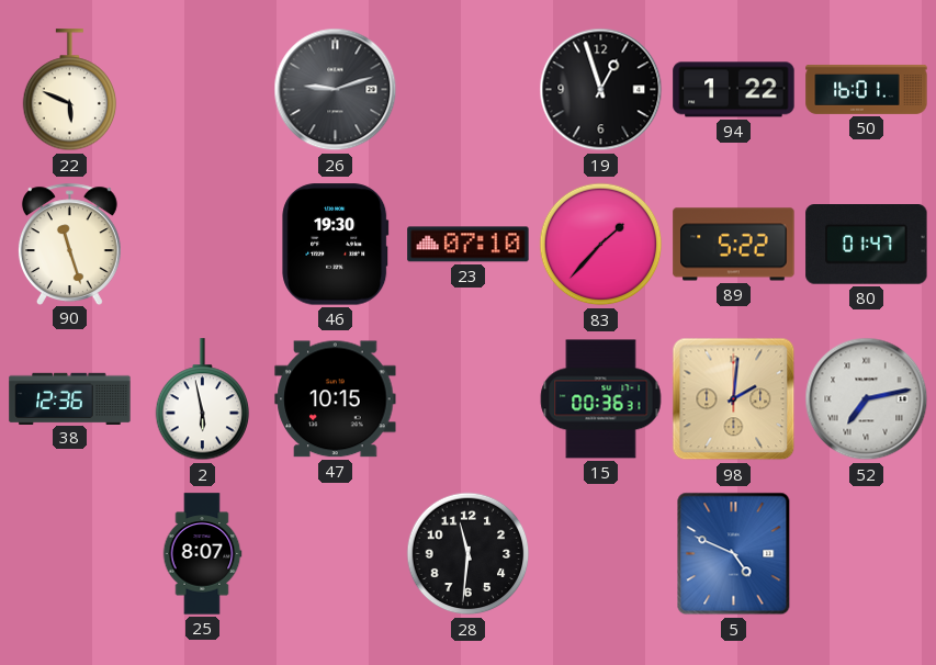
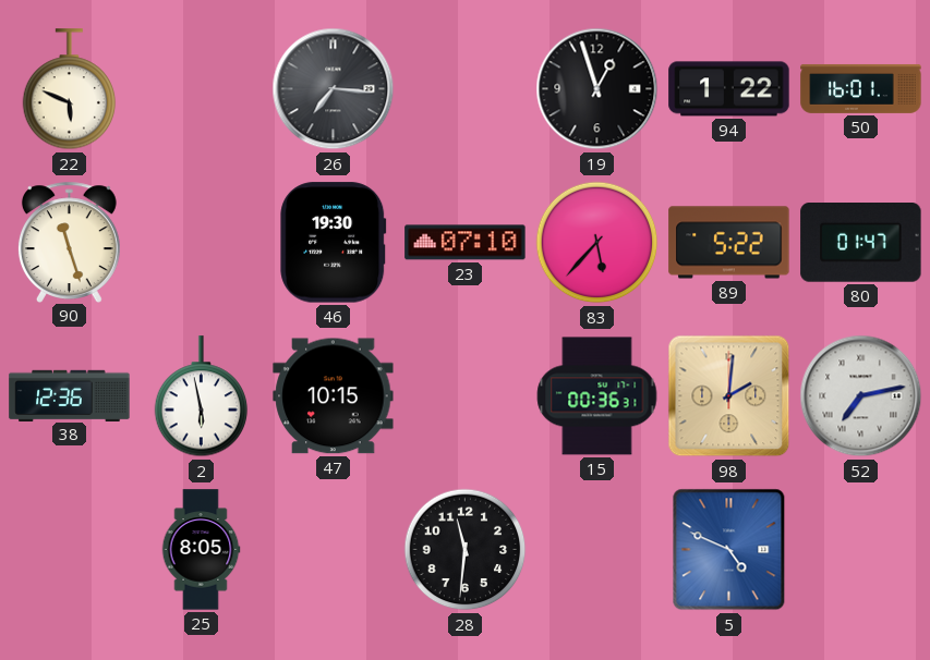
26: 9:12 -> 7:16 (334, 89)
83: 1:37 -> 5:37 (597, 243)
25: 8:07 -> 8:05 (201, 550)
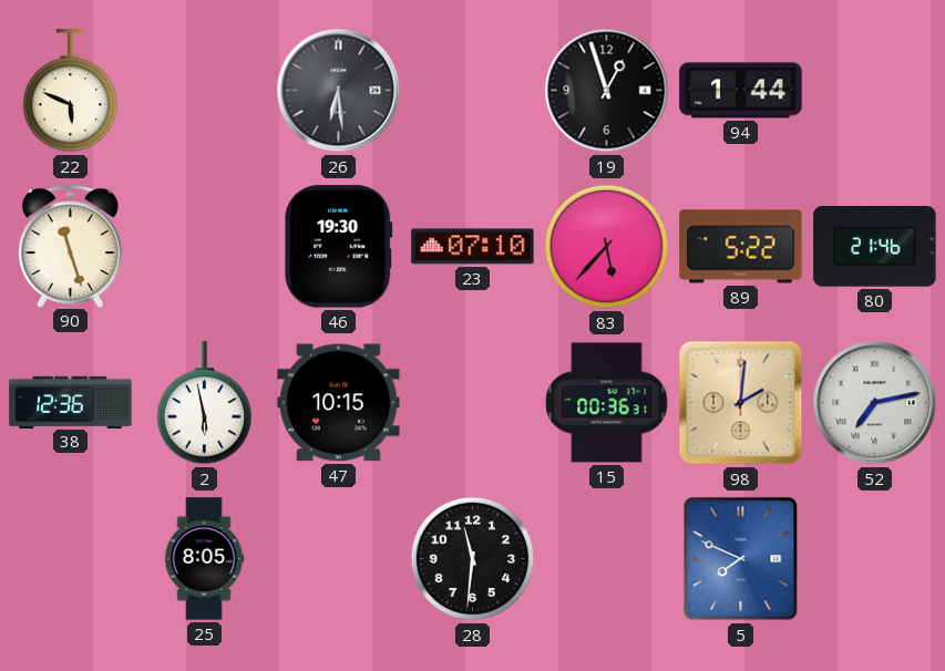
26: 7:16 -> 6:29 (339, 91)
94: 1:22 -> 1:44 (741, 91)
50: 16:01 -> none (861, 88)
80: 01:47 -> 21:46 (875, 247)
5: 4:49 -> 7:49 (741, 559)
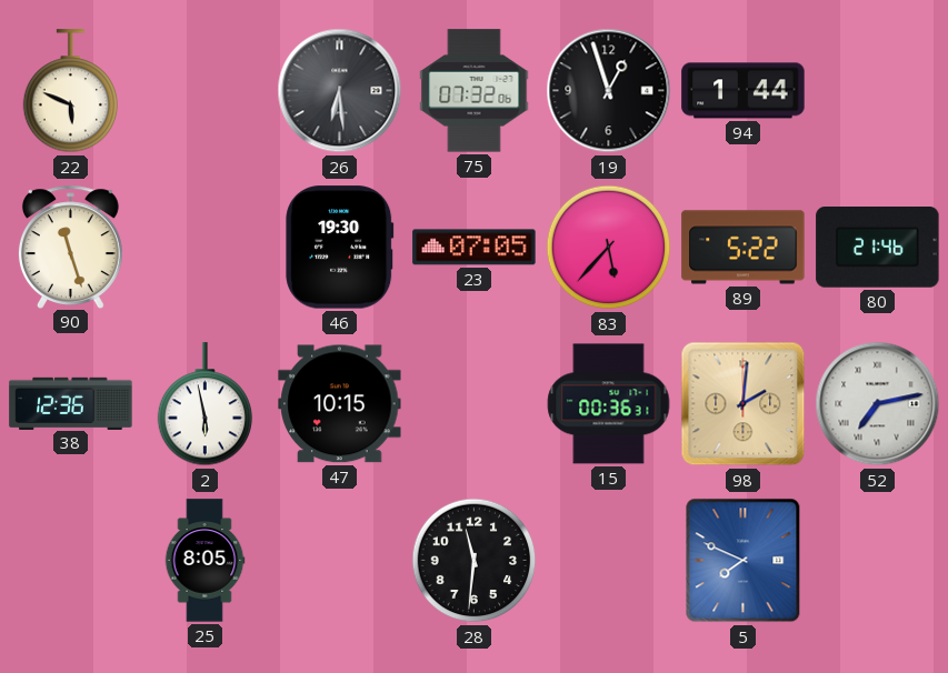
75: none -> 07:32 (475, 91)
23: 07:10 -> 07:05 (475, 248)
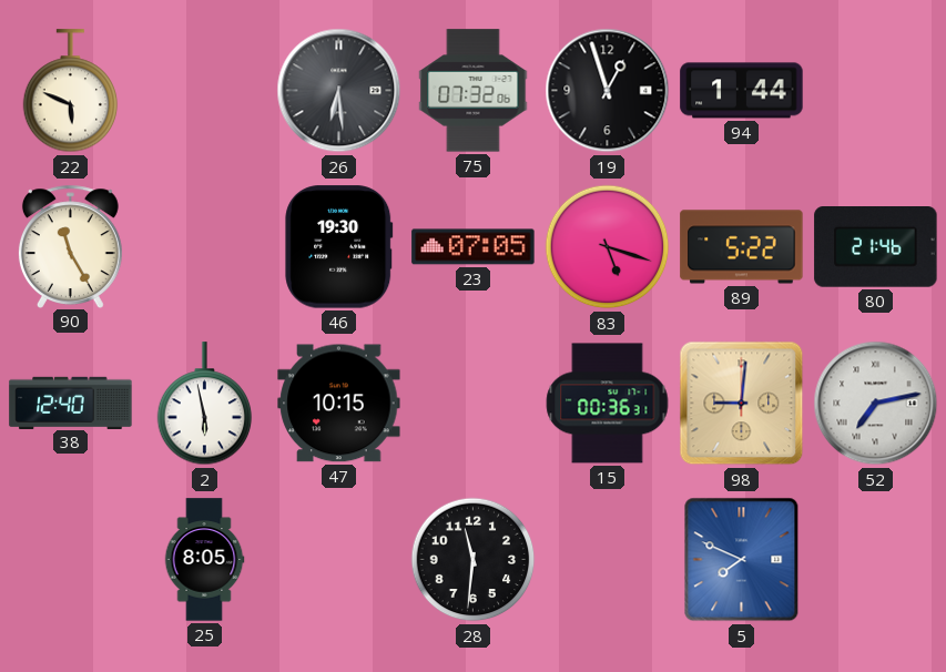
90: 11:27 -> 11:25 (70, 246)
83: 5:37 -> 5:18 (608, 247)
38: 12:36 -> 12:40 (71, 403)
98: 2:01 -> 9:01 (742, 404)
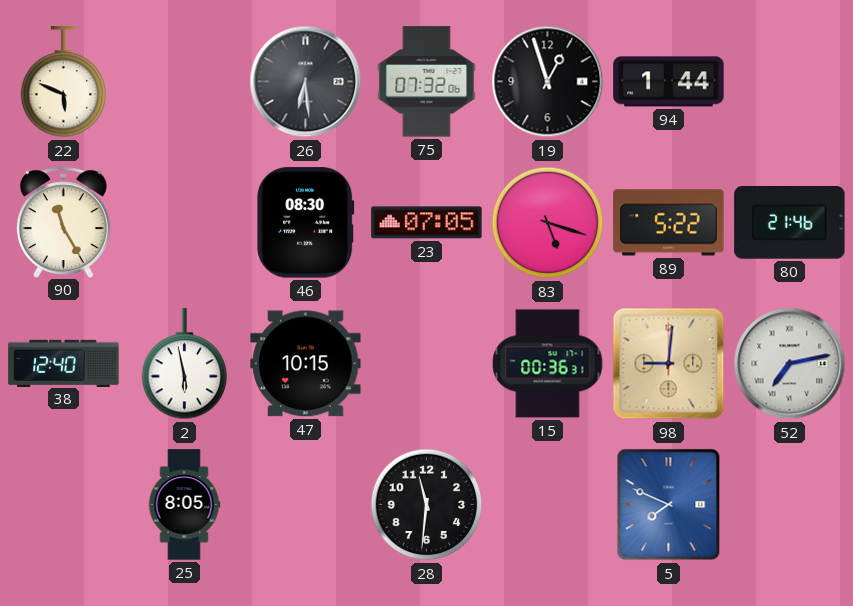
46: 19:30 -> 08:30 (306, 223)
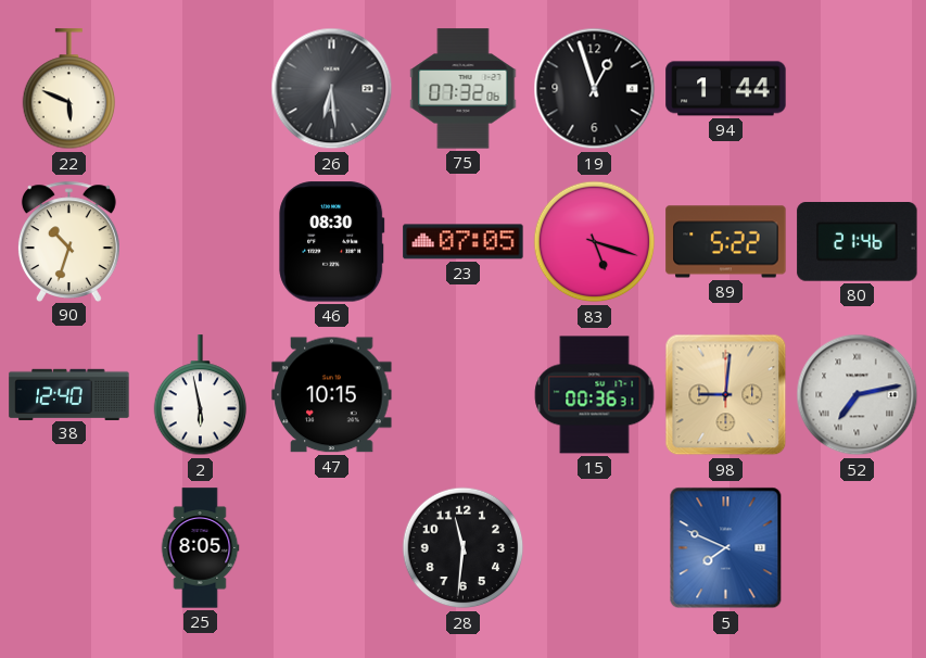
90: 11:25 -> 10:33 (68, 241)
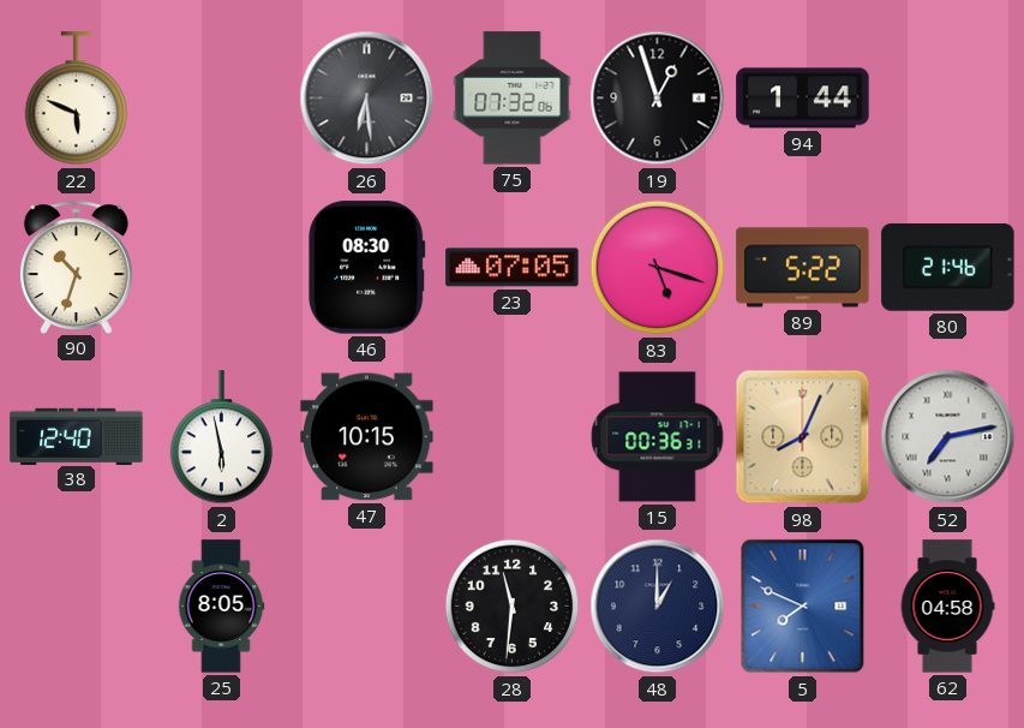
98: 9:01 -> 8:04 (803, 437)
48: none -> 1:00 (658, 607)
62: none -> 04:58 (947, 607)
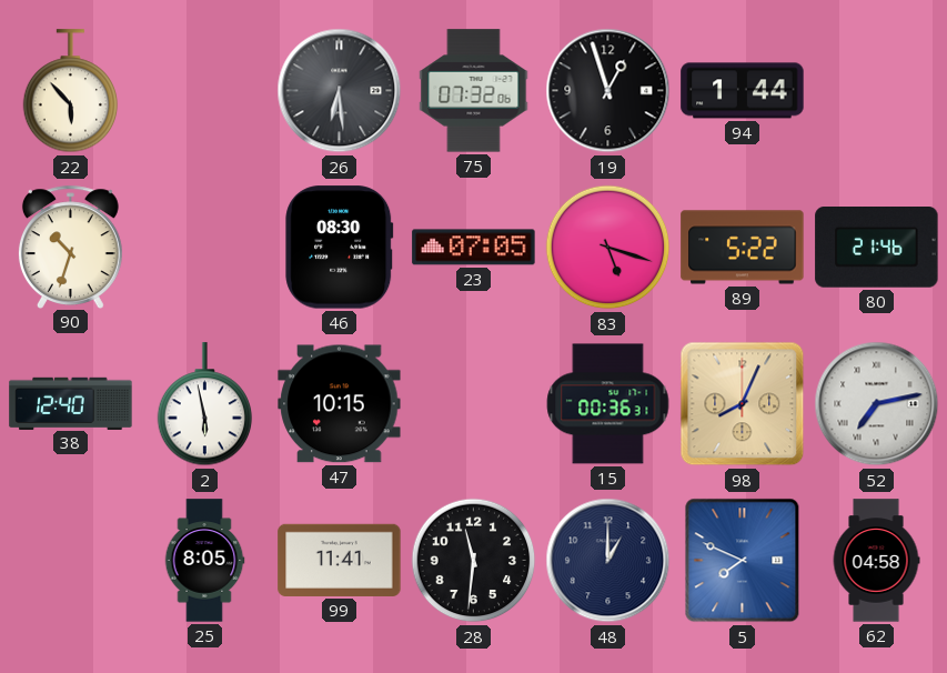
22: 5:49 -> 5:53 (71, 91)
99: none -> 11:41 (340, 560)
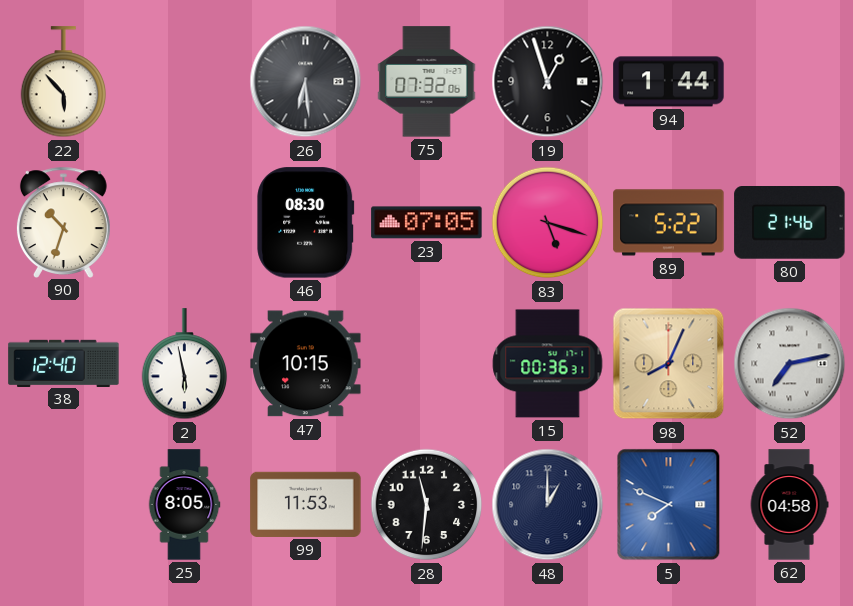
99: 11:41 -> 11:53 (306, 504)
